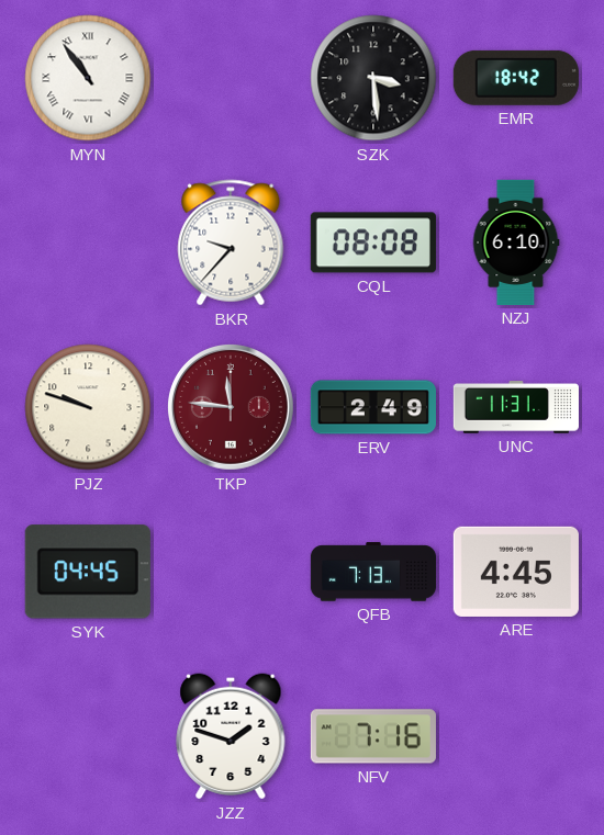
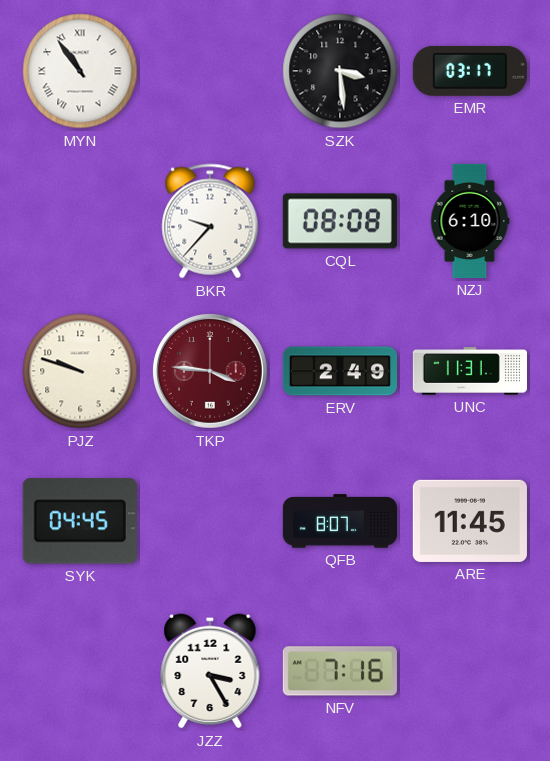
EMR: 18:42 -> 03:17 (470, 71)
TKP: 11:46 -> 3:46 (210, 371)
QFB: 7:13 -> 8:07 (340, 521)
ARE: 4:45 -> 11:45 (470, 521)
JZZ: 1:48 -> 3:25 (210, 671)
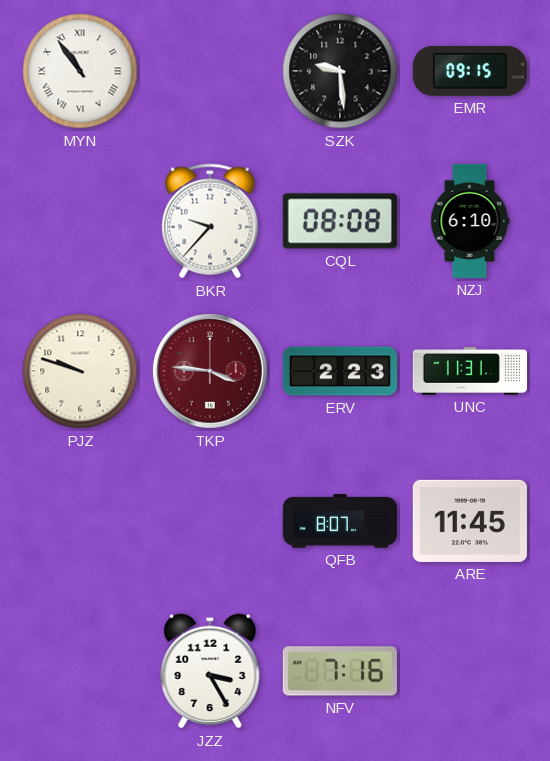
SZK: 3:29 -> 9:29 (340, 71)
EMR: 03:17 -> 09:15 (470, 71)
ERV: 2:49 -> 2:23 (340, 371)
SYK: 04:45 -> none (80, 521)
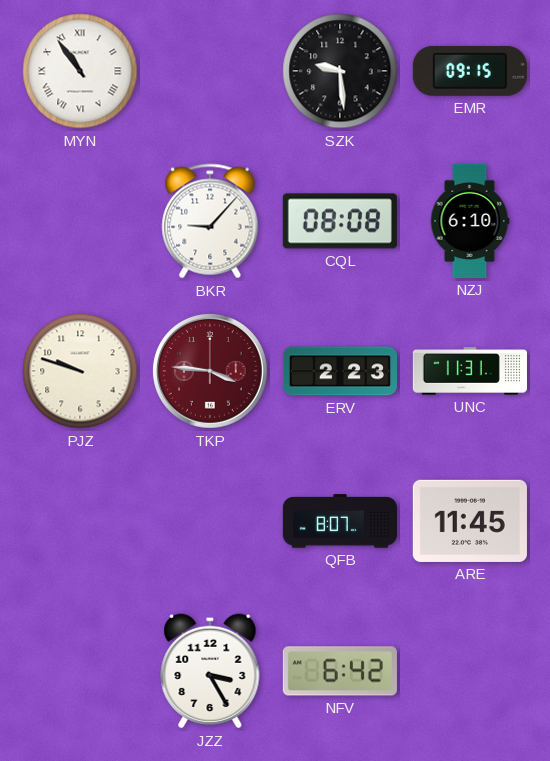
BKR: 9:37 -> 9:07 (210, 221)
NFV: 7:16 -> 6:42 (340, 671)
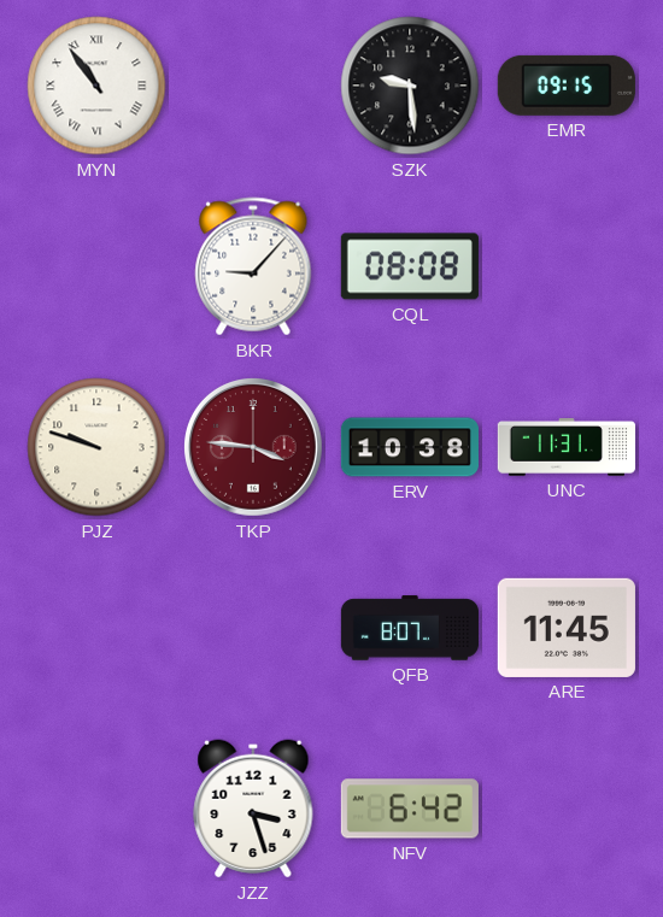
NZJ: 6:10 -> none (470, 221)
ERV: 2:23 -> 10:38 (410, 447)
JZZ: 3:25 -> 3:27 (253, 809)
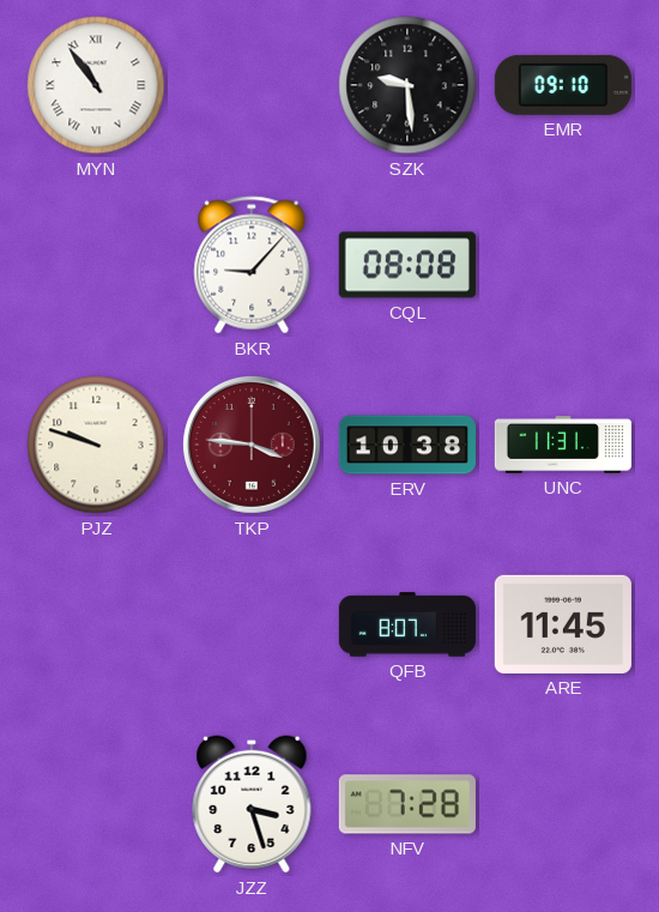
EMR: 09:15 -> 09:10 (563, 85)
NFV: 6:42 -> 7:28 (407, 804)
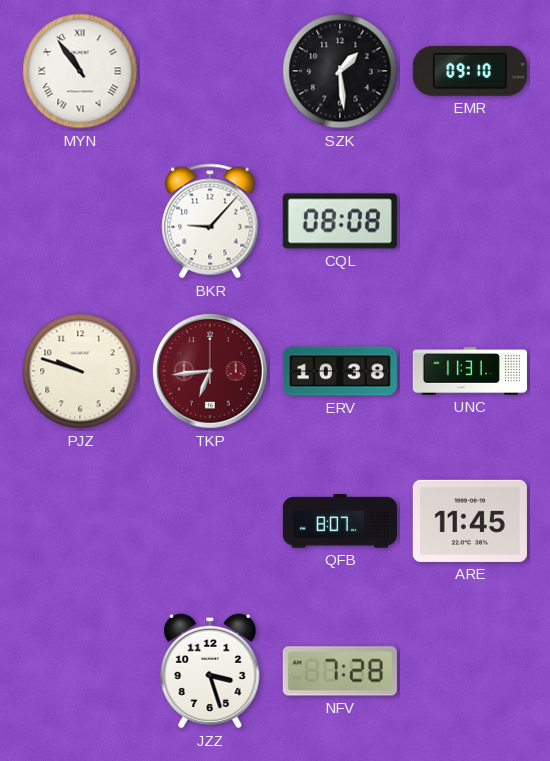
SZK: 9:29 -> 1:29 (340, 71)
TKP: 3:46 -> 6:44 (210, 371)
